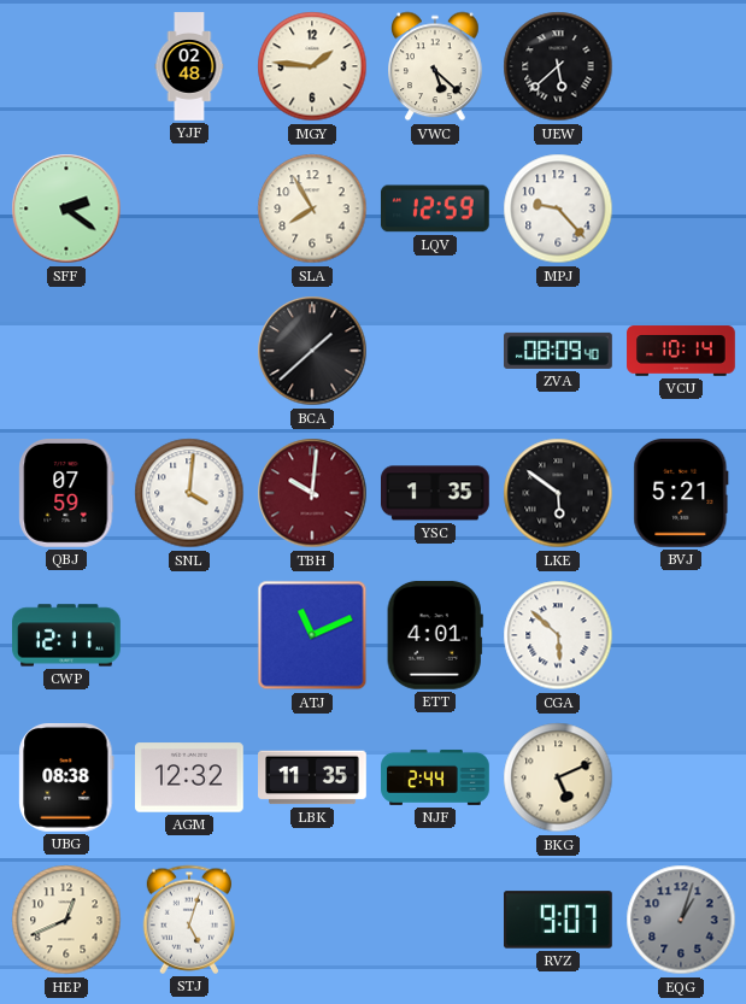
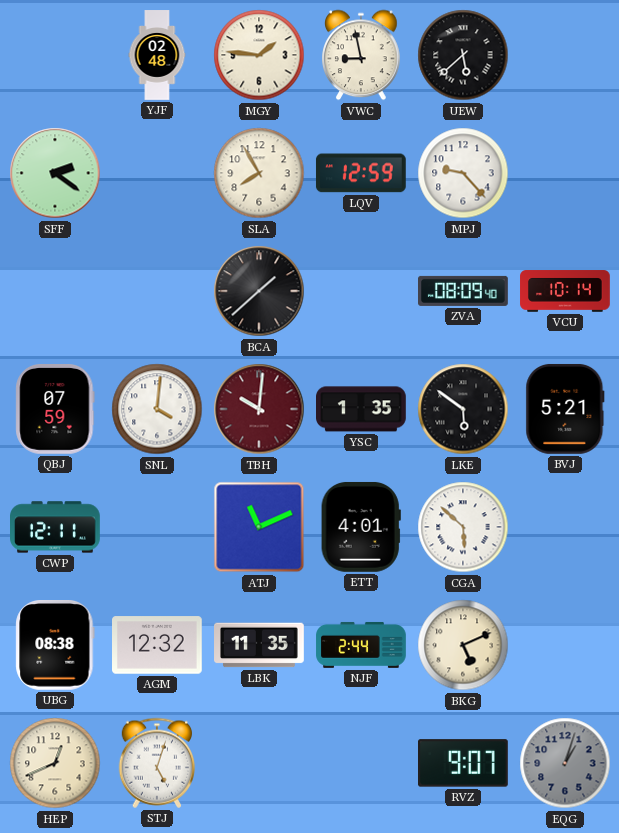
VWC: 5:22 -> 8:58 (361, 55)
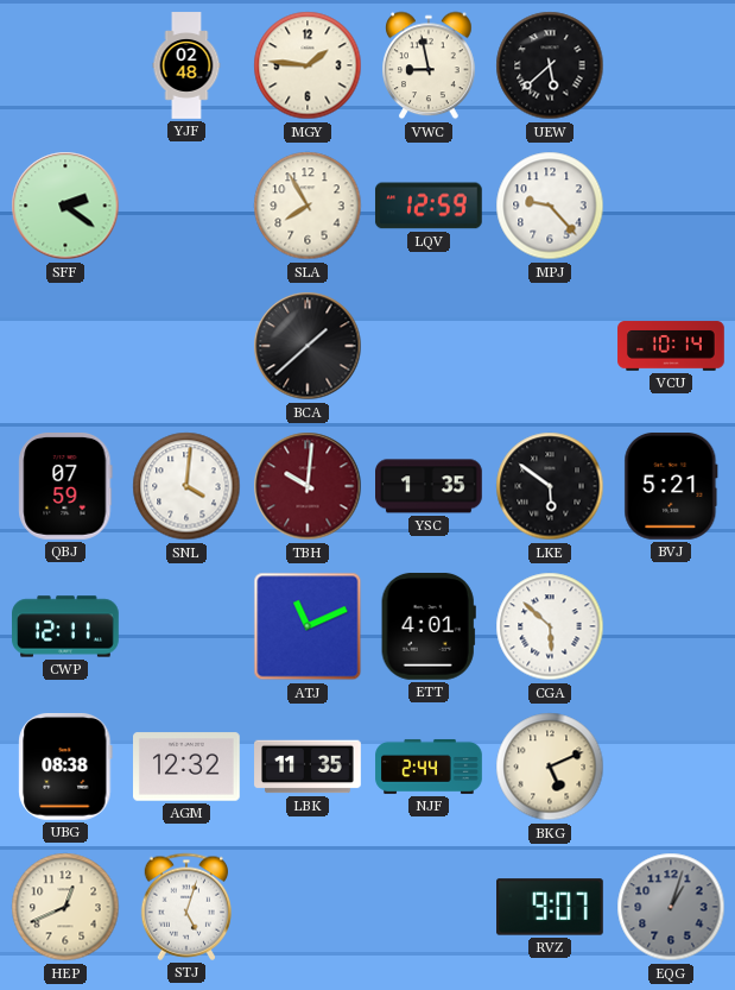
ZVA: 08:09 -> none (464, 291)
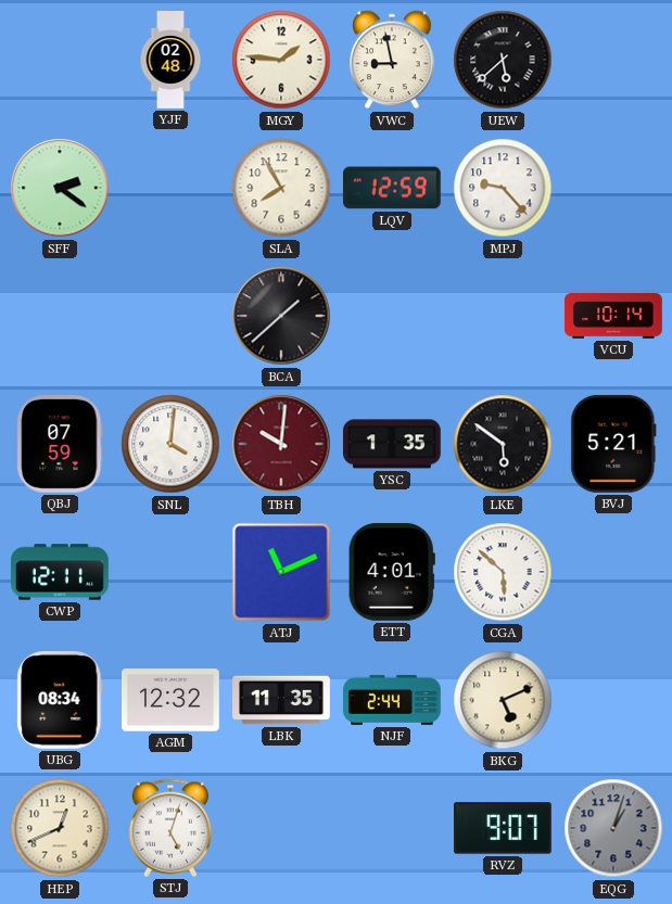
UBG: 08:38 -> 08:34 (60, 701)
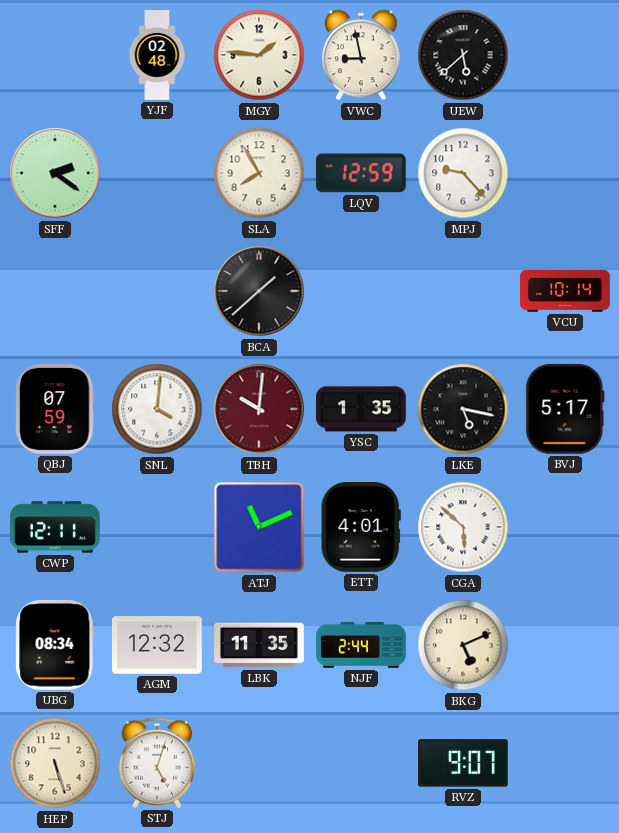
LKE: 5:51 -> 5:17 (463, 409)
BVJ: 5:21 -> 5:17 (565, 409)
HEP: 12:41 -> 5:27 (55, 763)
EQG: 1:03 -> none (613, 828)
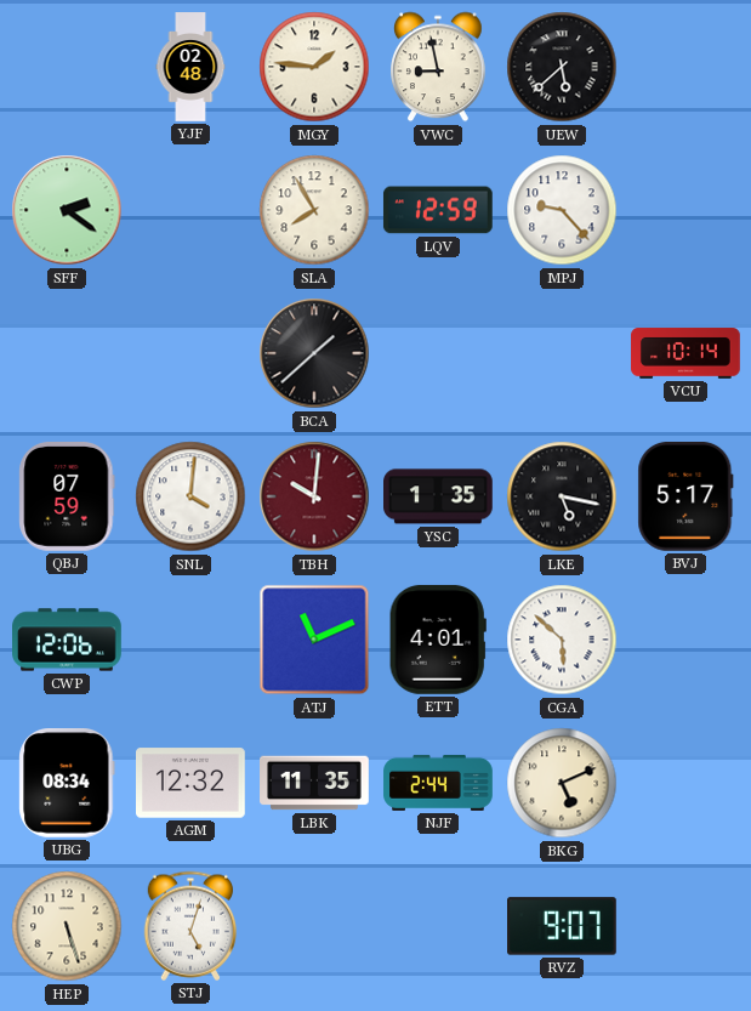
CWP: 12:11 -> 12:06 (68, 640)
